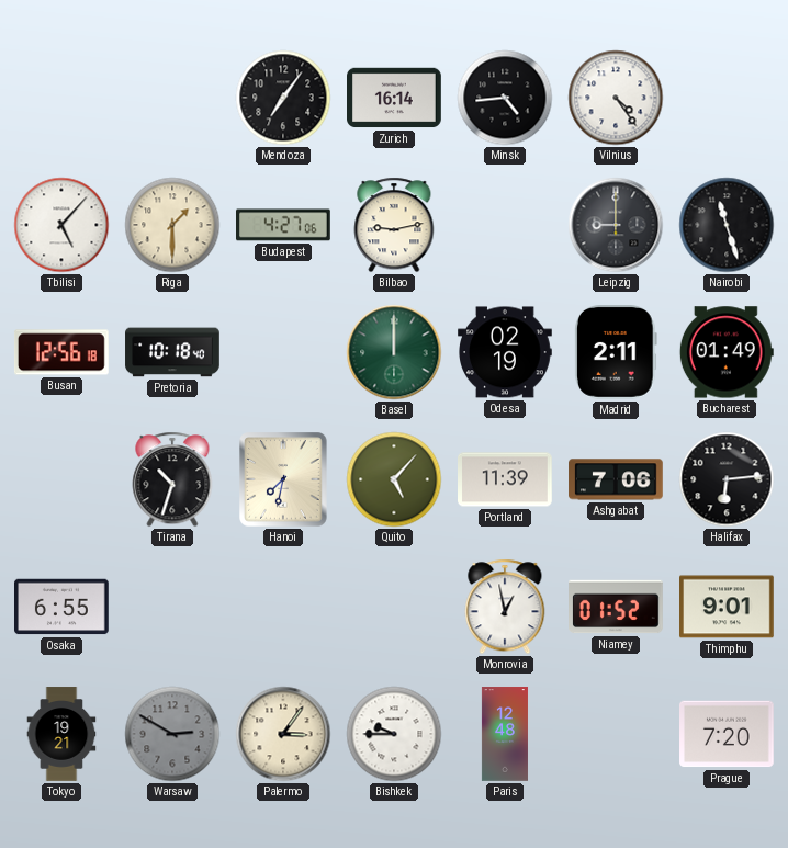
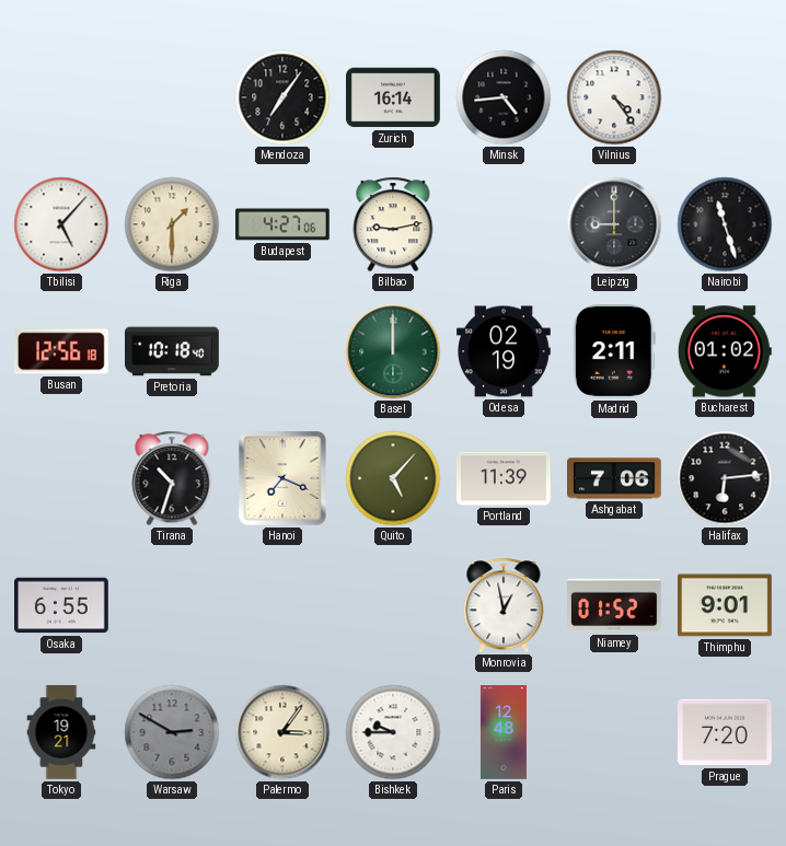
Bucharest: 01:49 -> 01:02 (725, 351)
Hanoi: 7:32 -> 7:19 (282, 478)
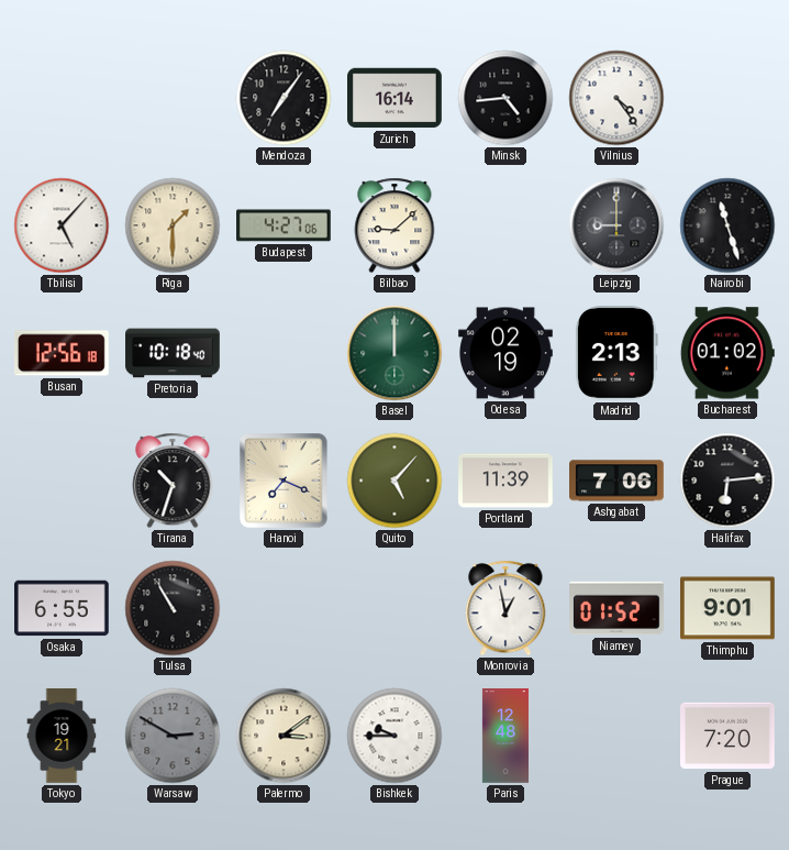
Bilbao: 9:13 -> 9:08 (394, 225)
Madrid: 2:11 -> 2:13 (618, 354)
Tulsa: none -> 10:55 (173, 608)
Palermo: 3:06 -> 3:09 (284, 736)
